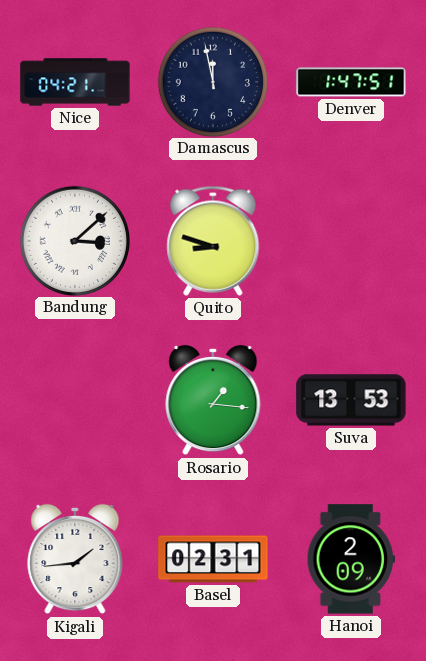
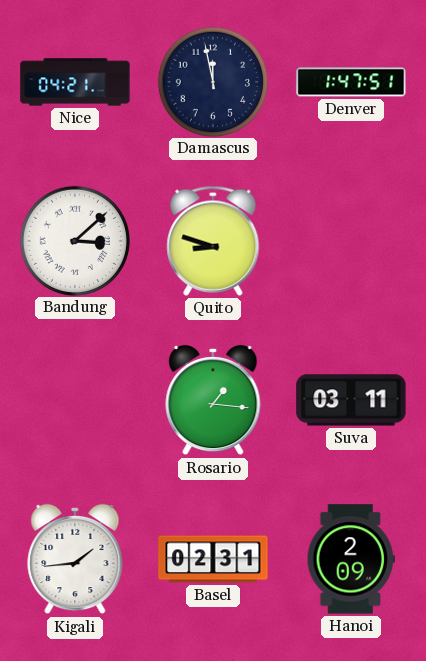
Suva: 13:53 -> 03:11 (351, 400)
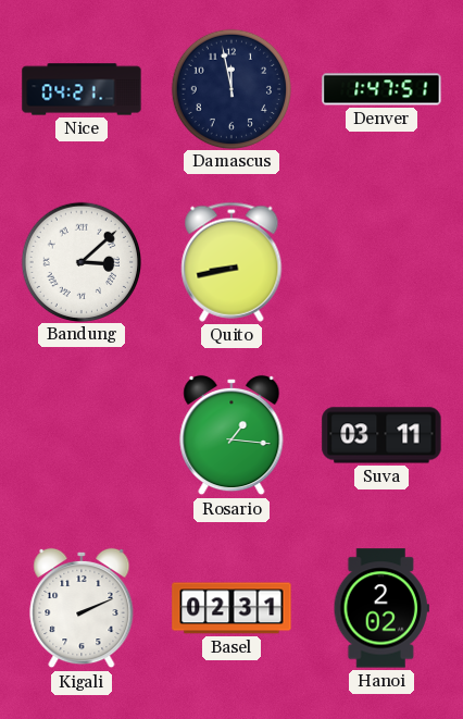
Quito: 8:48 -> 8:43 (231, 262)
Kigali: 1:44 -> 2:11 (82, 608)
Hanoi: 2:09 -> 2:02 (381, 608)
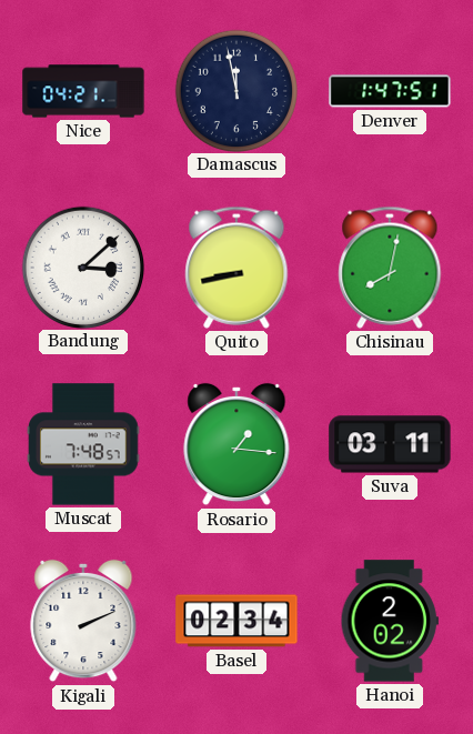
Chisinau: none -> 8:02 (390, 268)
Muscat: none -> 7:48 (84, 444)
Basel: 02:31 -> 02:34 (236, 621)
